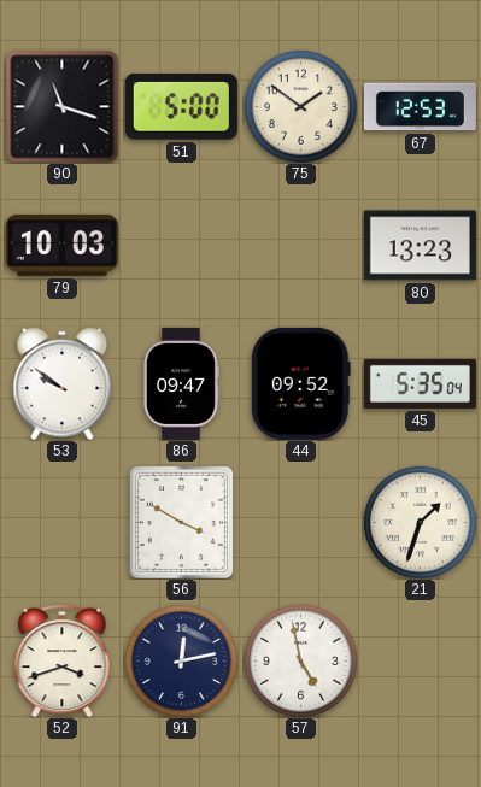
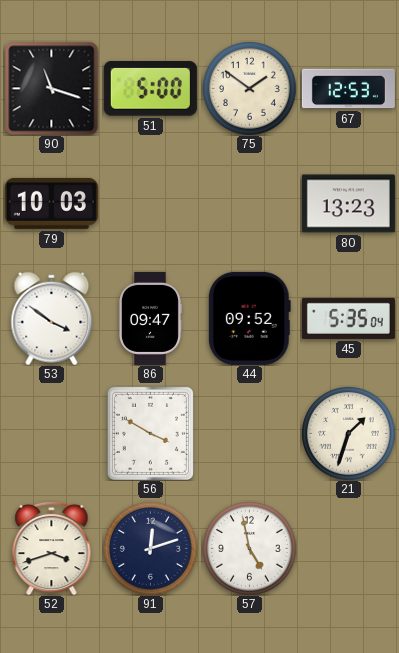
53: 9:51 -> 3:51 (52, 318)
91: 12:13 -> 12:12 (151, 549)
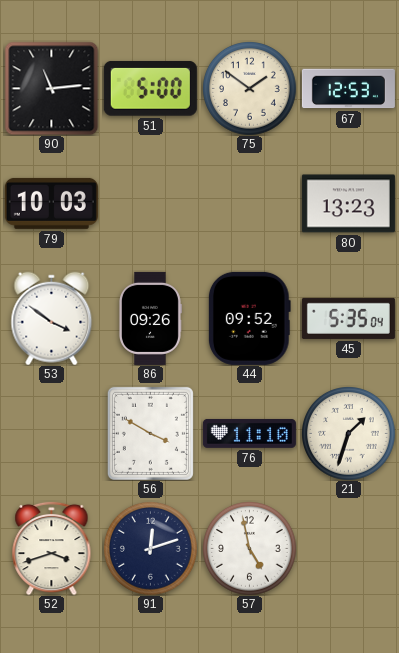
90: 11:18 -> 11:14 (51, 88)
86: 09:47 -> 09:26 (150, 318)
76: none -> 11:10 (249, 434)
